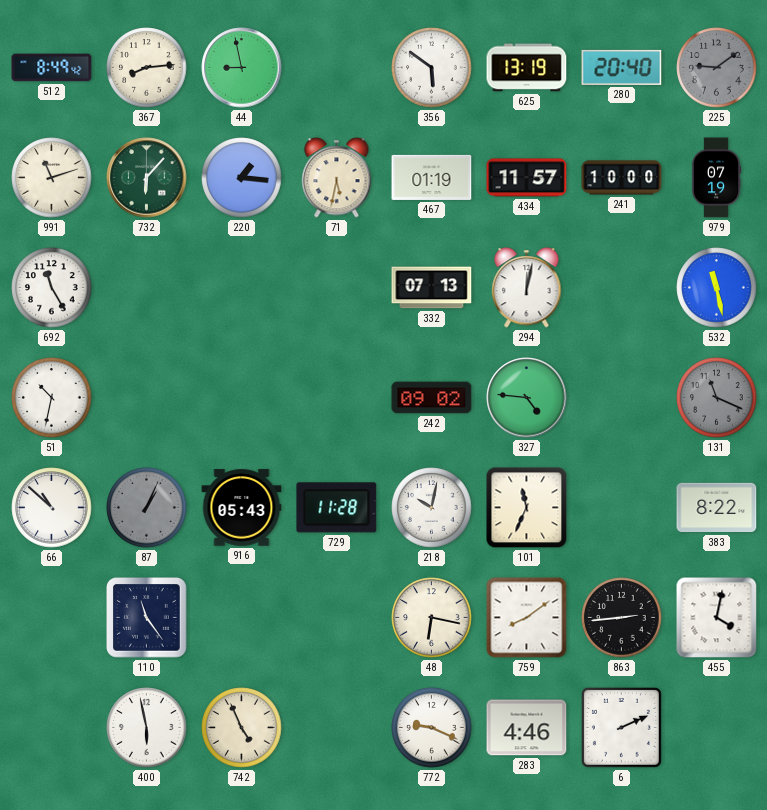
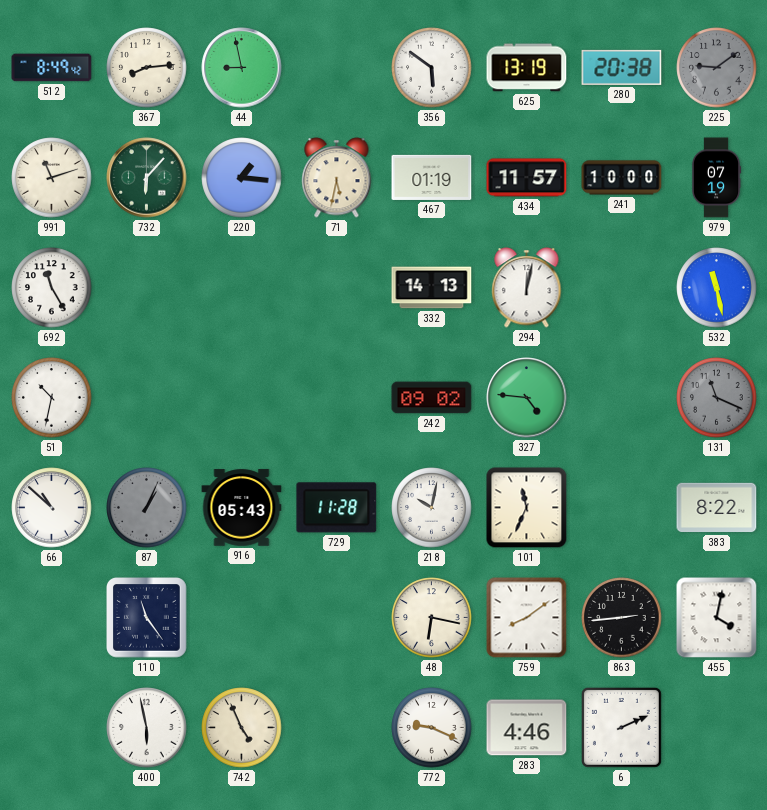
280: 20:40 -> 20:38 (622, 67)
332: 07:13 -> 14:13 (432, 288)
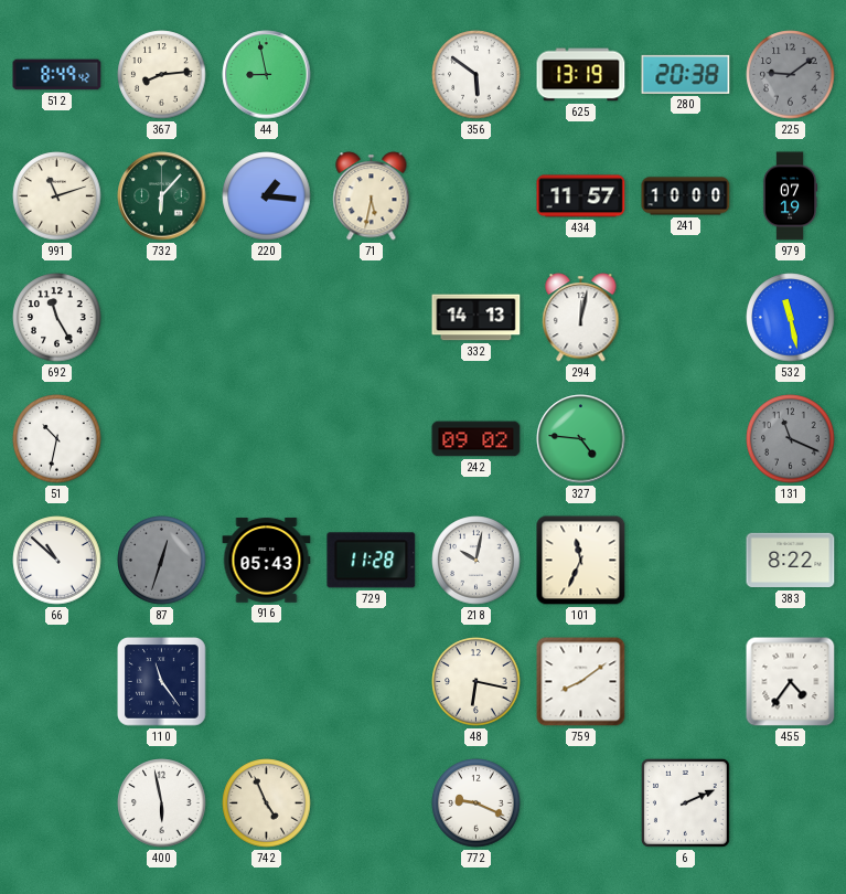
467: 01:19 -> none (432, 177)
87: 1:04 -> 12:33 (162, 561)
863: 2:44 -> none (622, 618)
455: 4:02 -> 4:36 (791, 682)
283: 4:46 -> none (527, 728)
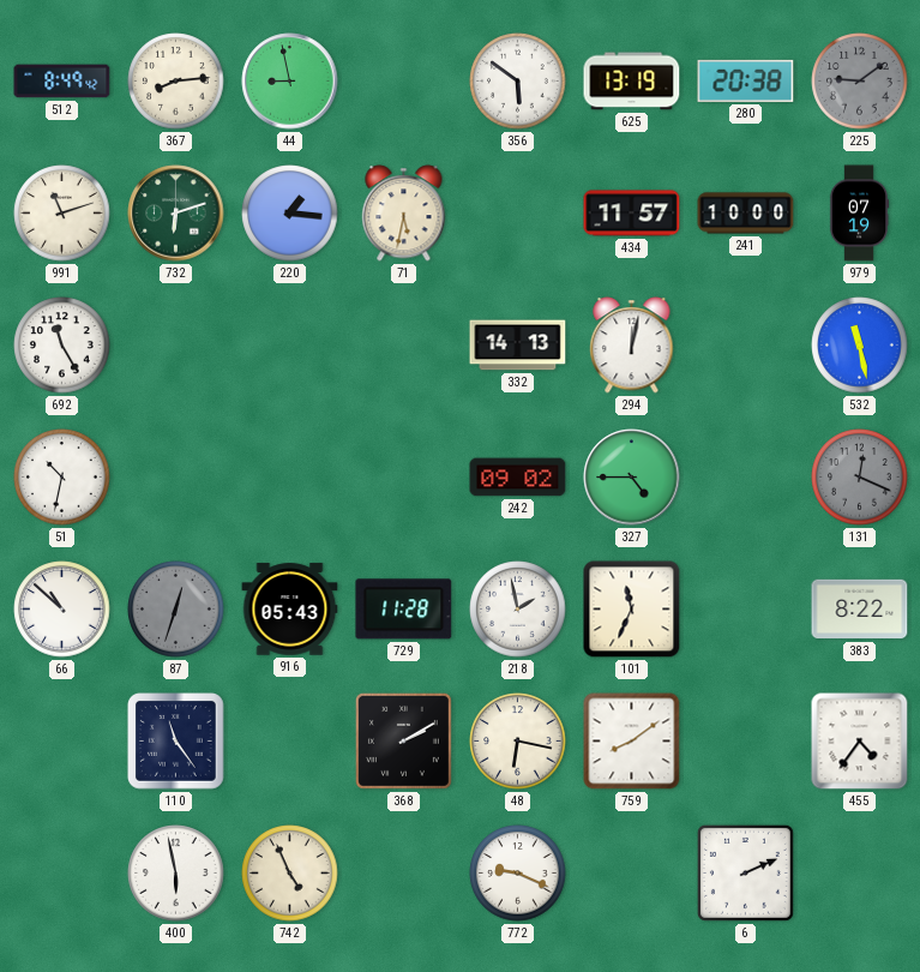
732: 6:07 -> 6:12 (176, 214)
327: 4:46 -> 4:45 (632, 478)
131: 11:19 -> 12:19 (860, 478)
218: 10:02 -> 1:58 (518, 610)
368: none -> 2:10 (403, 740)
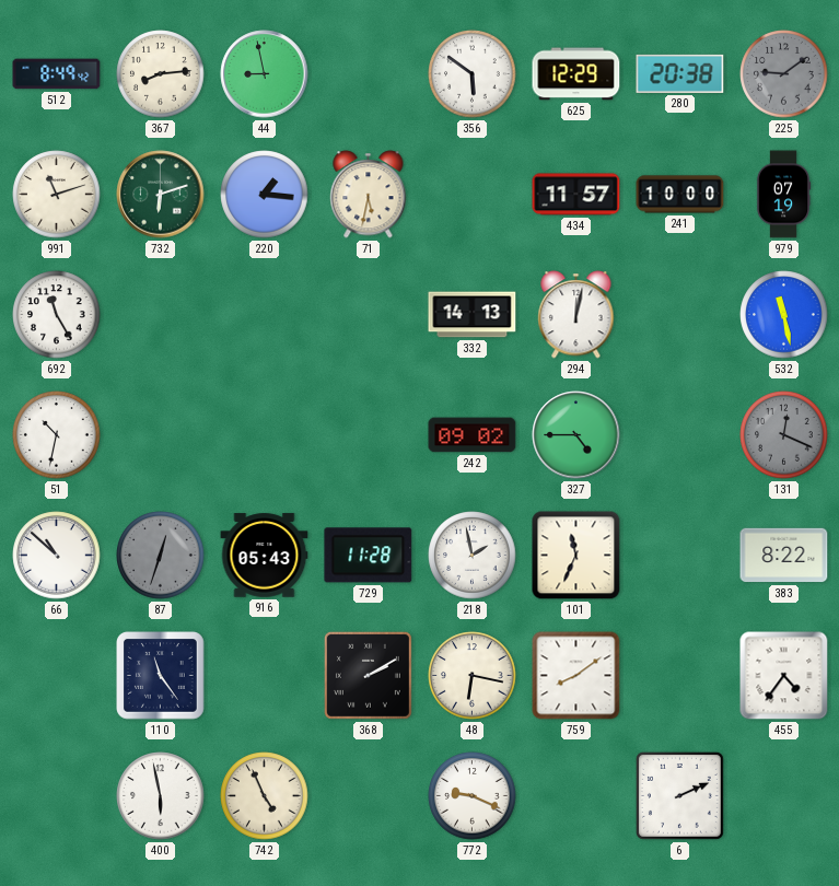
625: 13:19 -> 12:29 (576, 74)
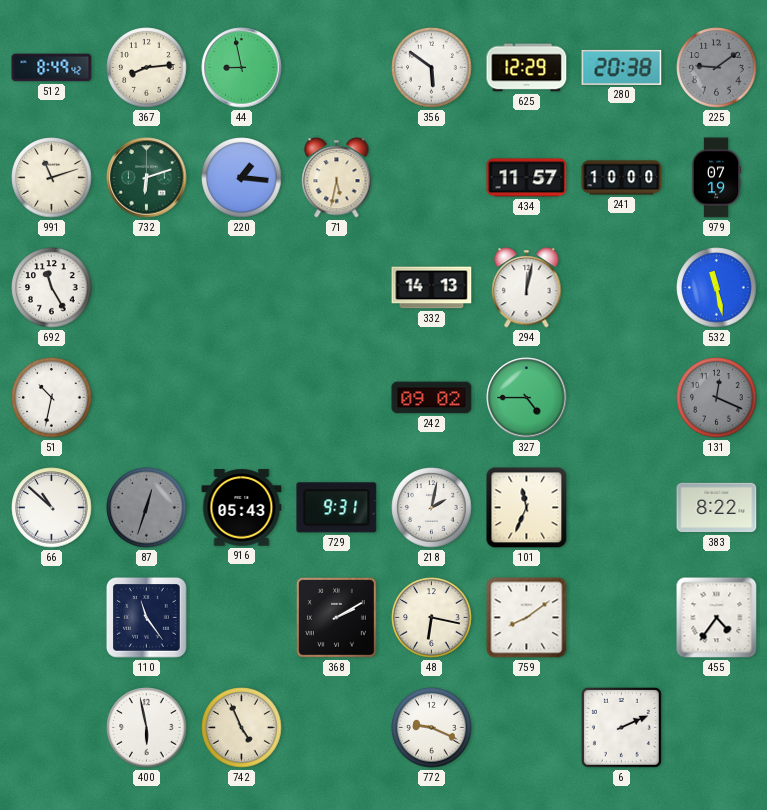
729: 11:28 -> 9:31 (337, 508)
218: 1:58 -> 2:02 (432, 508)
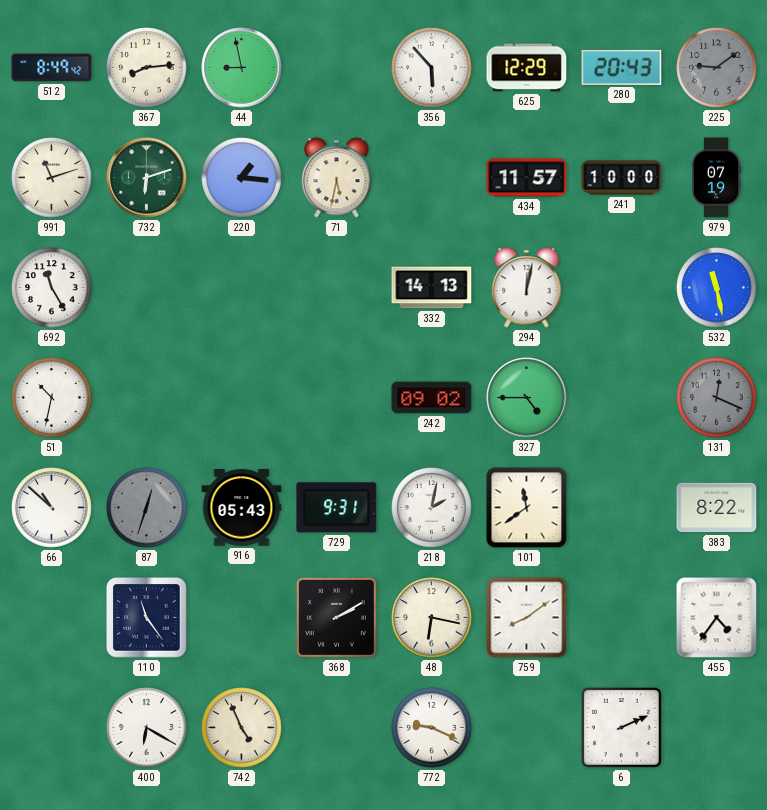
356: 5:51 -> 5:53 (432, 68)
280: 20:38 -> 20:43 (622, 67)
101: 11:34 -> 11:39 (527, 508)
400: 5:58 -> 6:20 (147, 728)
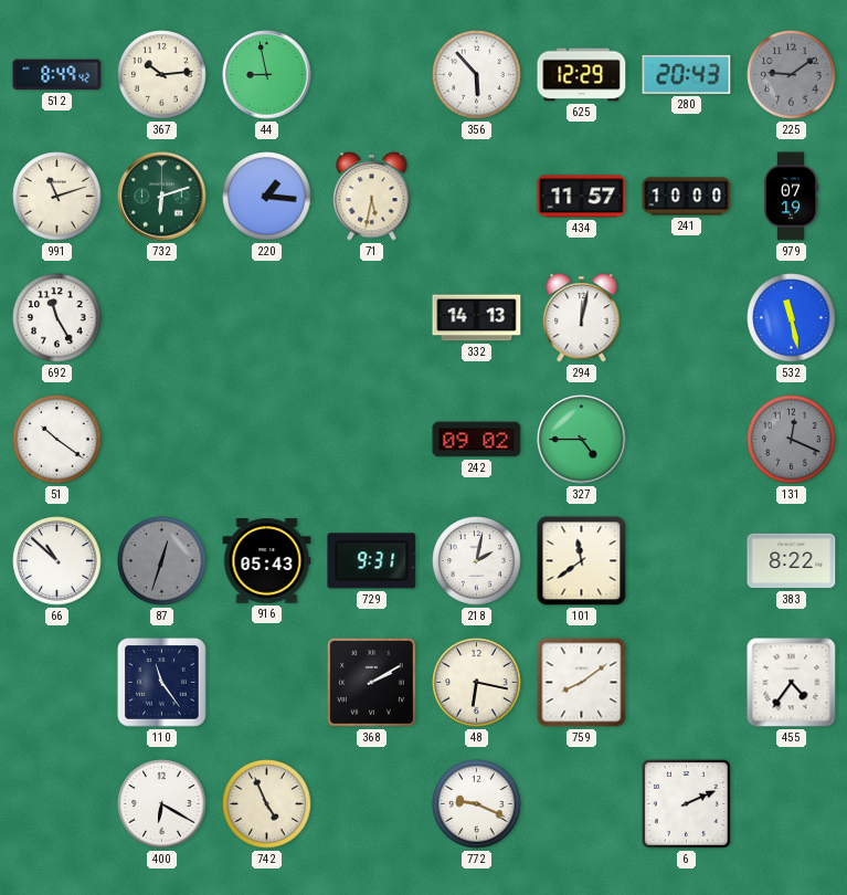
367: 8:14 -> 10:14 (162, 75)
51: 10:32 -> 10:21 (57, 440)
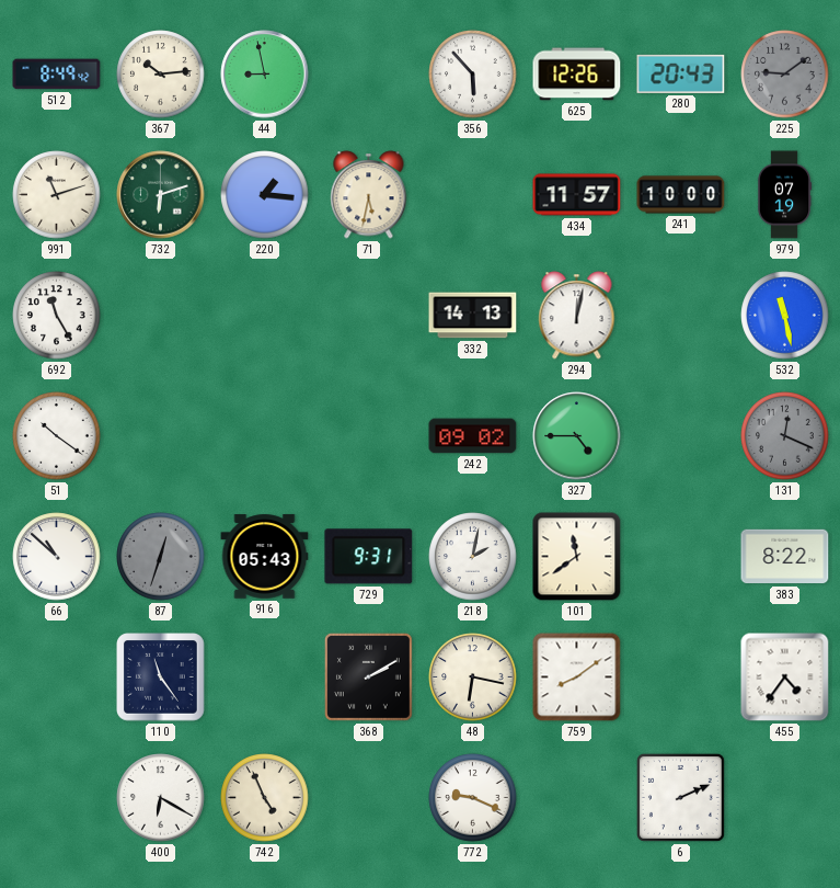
625: 12:29 -> 12:26 (577, 75)
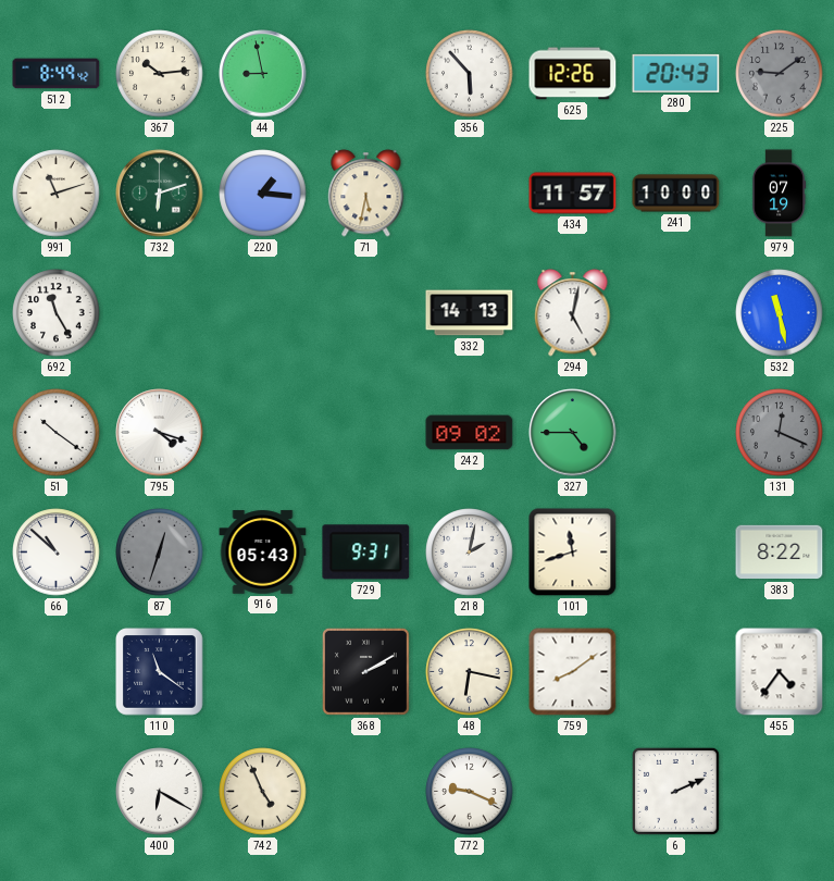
294: 12:02 -> 5:02 (573, 313)
795: none -> 4:18 (160, 433)
101: 11:39 -> 11:42 (573, 553)
110: 11:24 -> 11:21 (160, 672)
